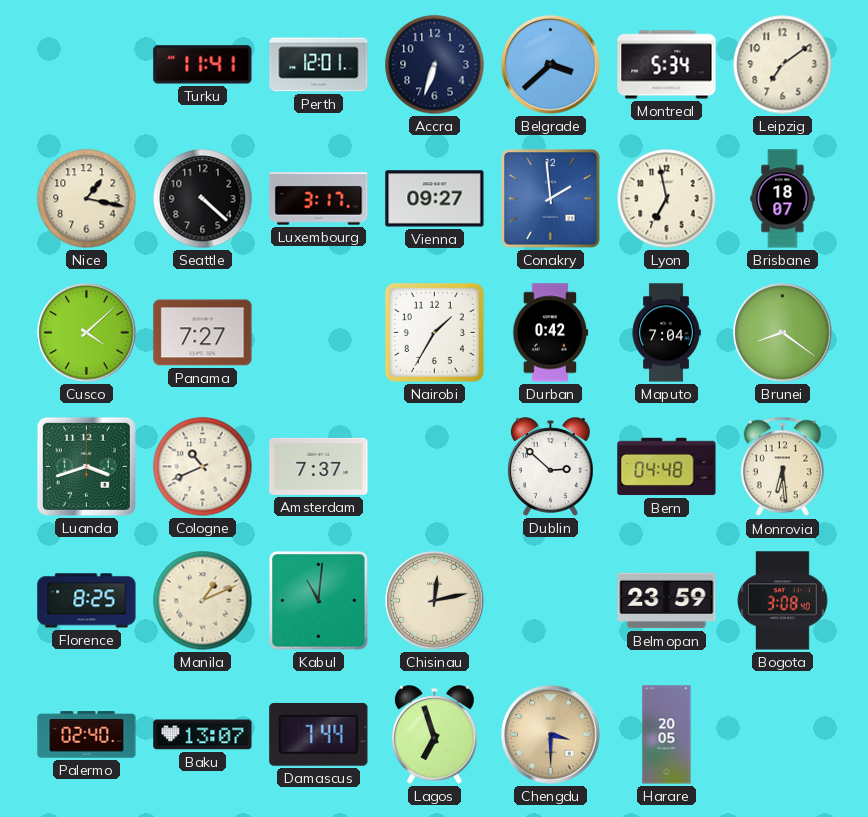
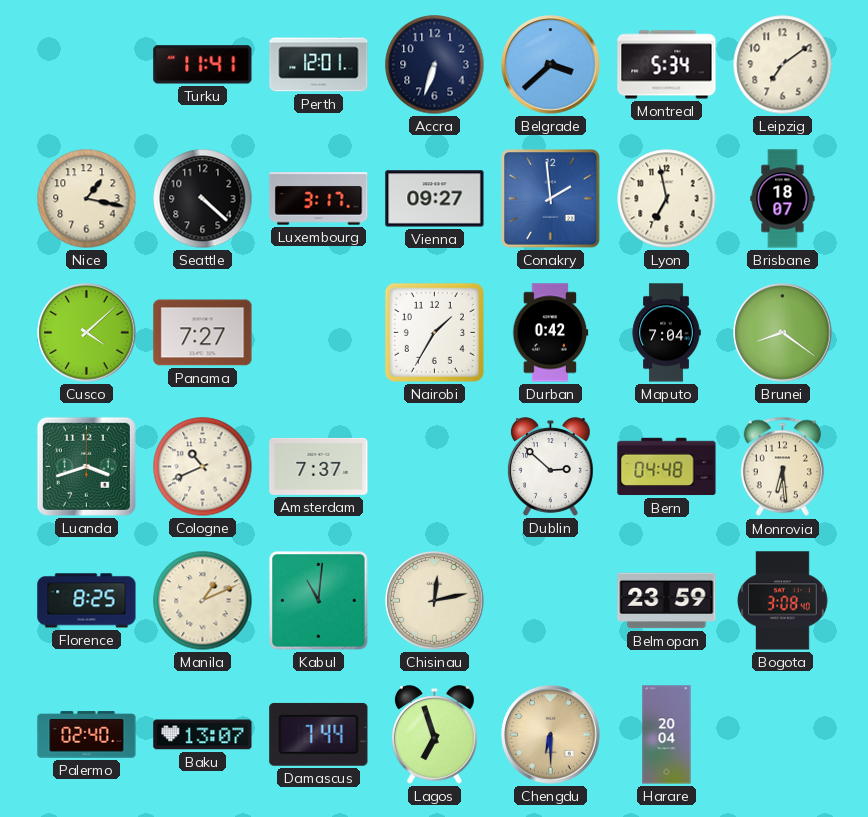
Chengdu: 3:30 -> 6:30 (551, 735)
Harare: 20:05 -> 20:04 (667, 735)
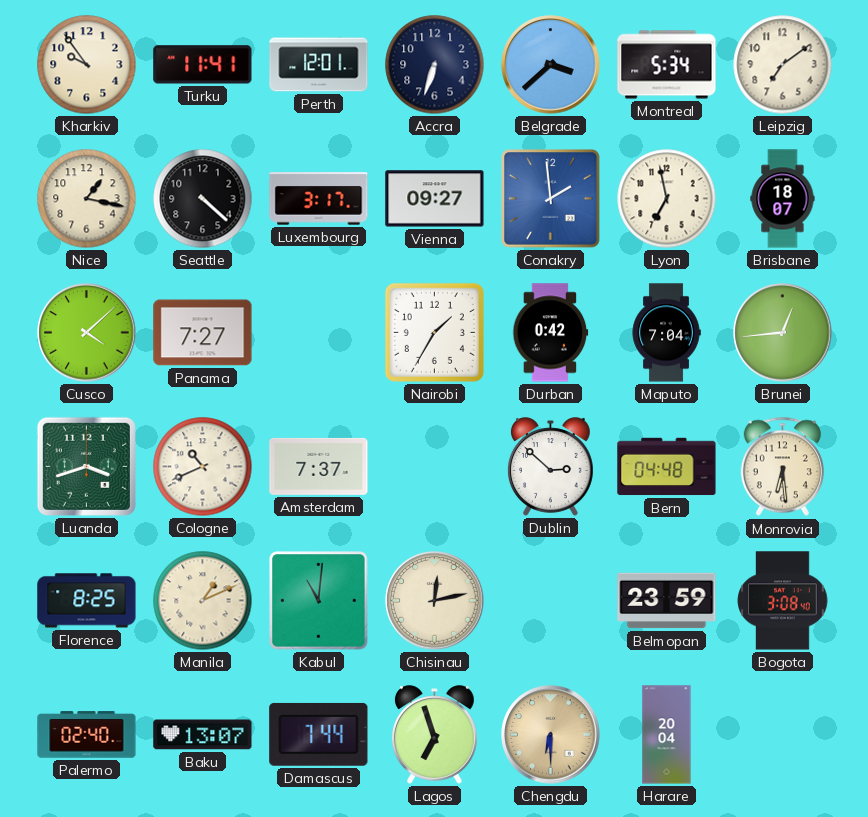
Kharkiv: none -> 9:54 (87, 65)
Brunei: 8:21 -> 12:44 (783, 333)
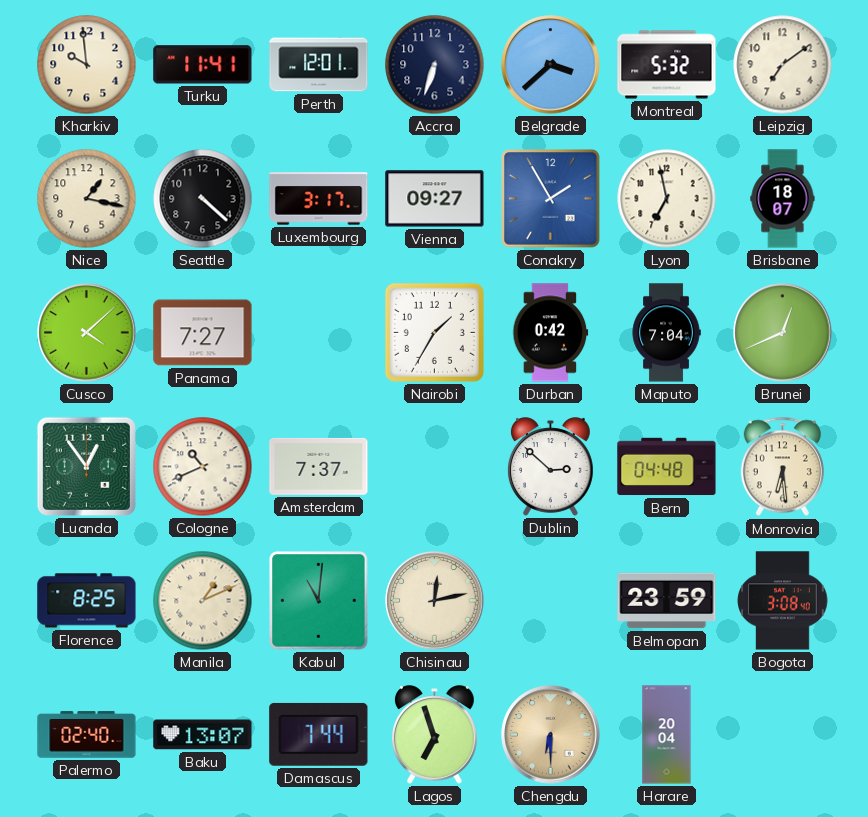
Kharkiv: 9:54 -> 9:59 (87, 65)
Montreal: 5:34 -> 5:32 (667, 65)
Conakry: 1:59 -> 1:55 (551, 199)
Brunei: 12:44 -> 12:41 (783, 333)
Luanda: 3:42 -> 12:54 (86, 466)
